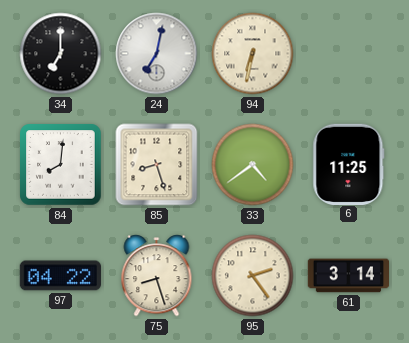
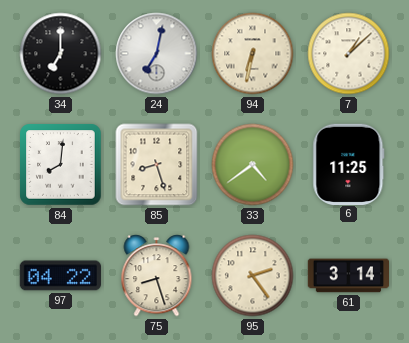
7: none -> 1:08 (349, 54)
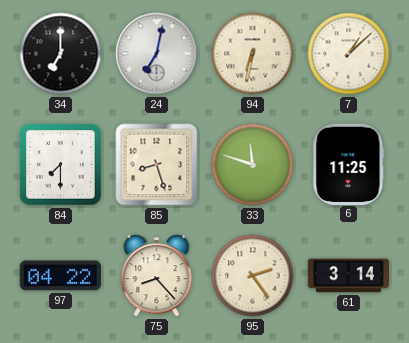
84: 8:01 -> 7:30 (61, 165)
33: 4:39 -> 11:48 (253, 165)
75: 8:27 -> 8:23 (157, 276)
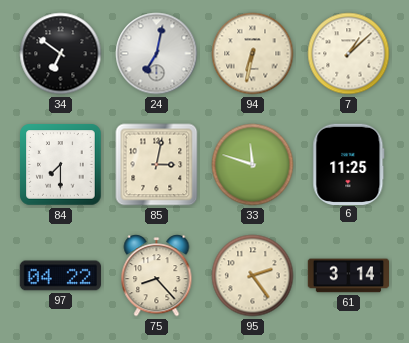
34: 7:00 -> 6:51 (61, 54)
85: 8:27 -> 3:02 (157, 165)
